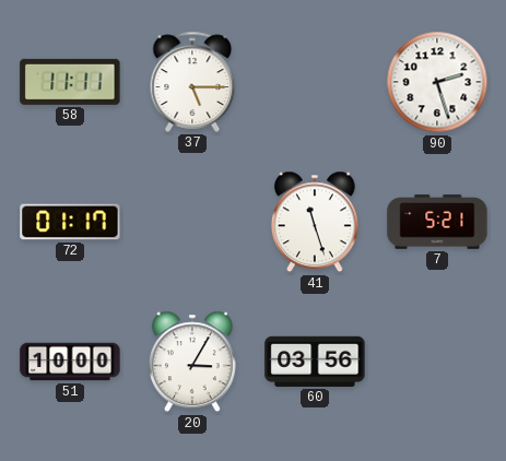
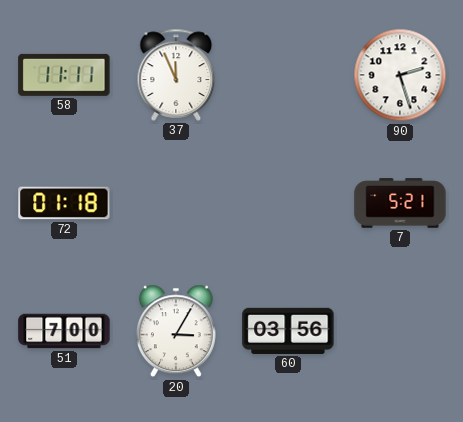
37: 5:15 -> 11:56 (176, 75)
72: 01:17 -> 01:18 (64, 203)
41: 11:27 -> none (315, 222)
51: 10:00 -> 7:00 (64, 331)
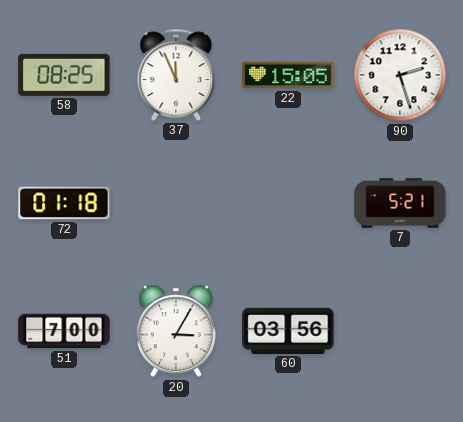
58: 11:11 -> 08:25 (64, 75)
22: none -> 15:05 (288, 75)
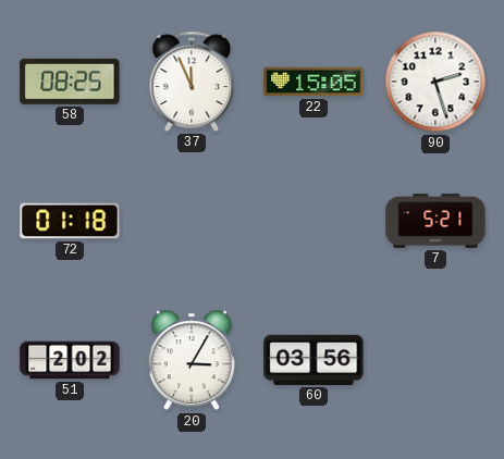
51: 7:00 -> 2:02 (70, 360)
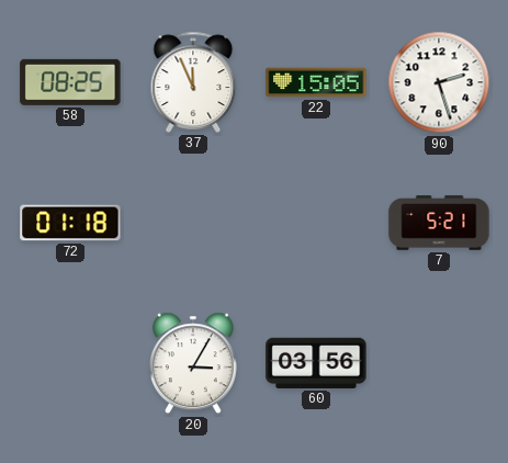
51: 2:02 -> none (70, 360)
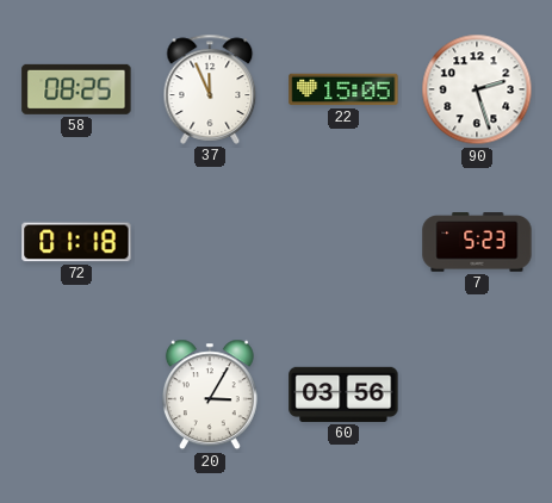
7: 5:21 -> 5:23 (477, 242)
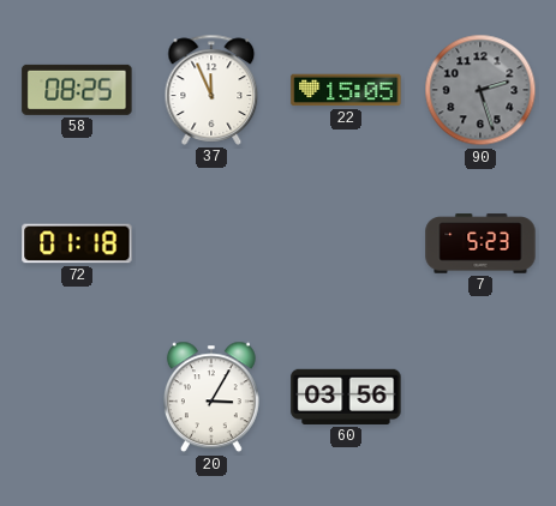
90 dial: white -> grey (480, 90)
